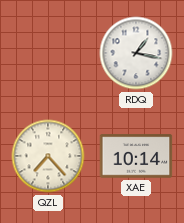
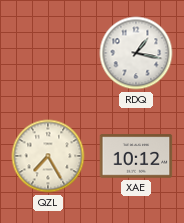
QZL: 7:23 -> 7:25 (48, 156)
XAE: 10:14 -> 10:12 (136, 156)
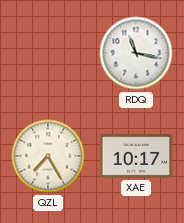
RDQ: 1:17 -> 11:17 (136, 53)
XAE: 10:12 -> 10:17 (136, 156)
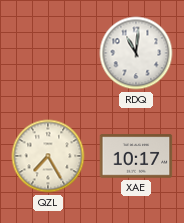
RDQ: 11:17 -> 11:01 (136, 53)
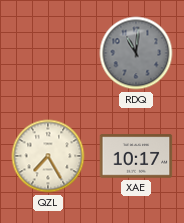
RDQ dial: white -> grey (136, 53)
